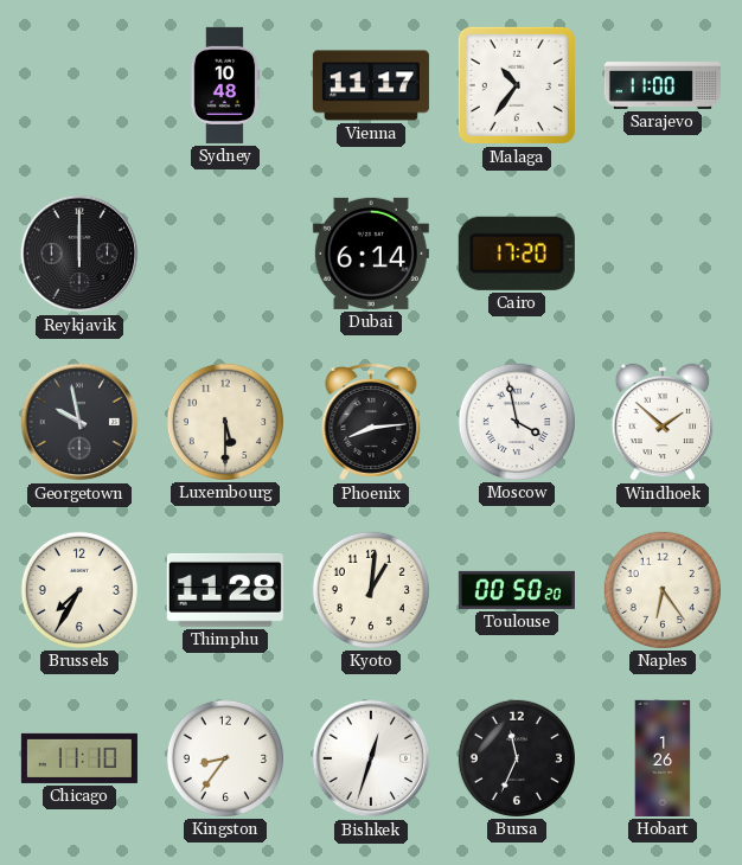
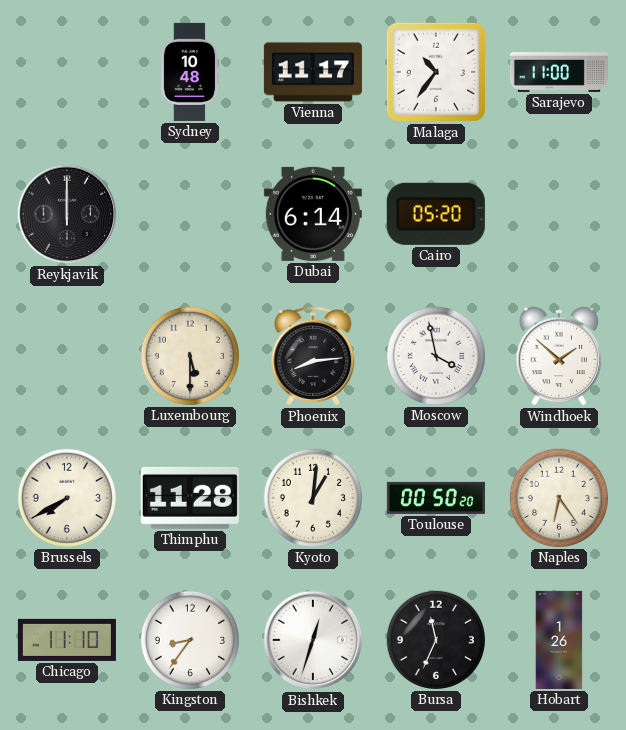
Cairo: 17:20 -> 05:20 (436, 214)
Georgetown: 9:58 -> none (79, 422)
Brussels: 7:35 -> 7:40 (67, 498)
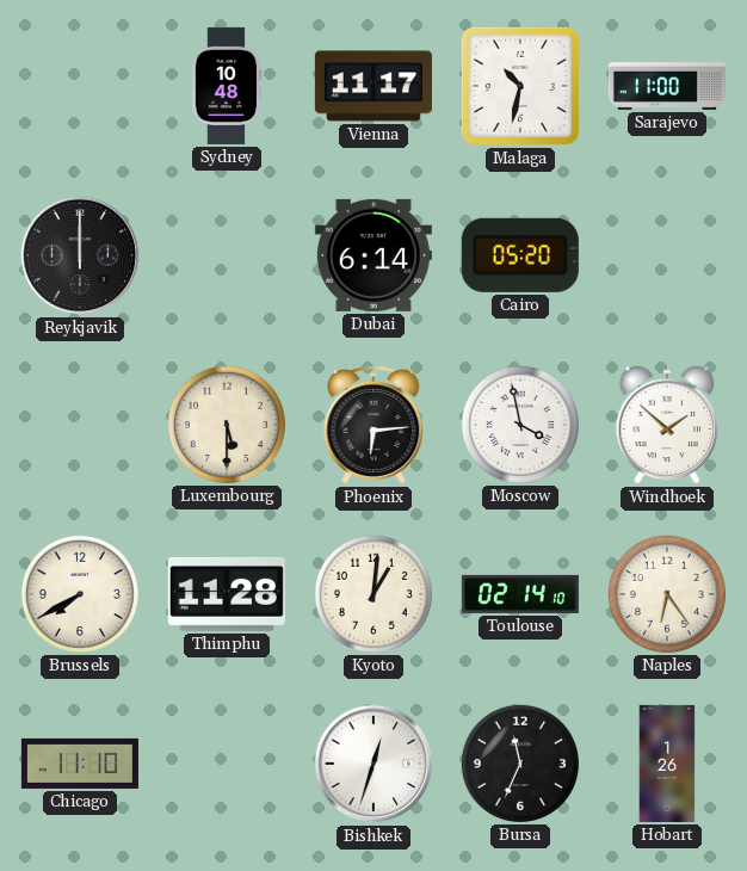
Malaga: 10:36 -> 10:32 (520, 86)
Phoenix: 8:14 -> 6:14 (373, 425)
Toulouse: 00:50 -> 02:14 (520, 594)
Kingston: 8:36 -> none (190, 640)
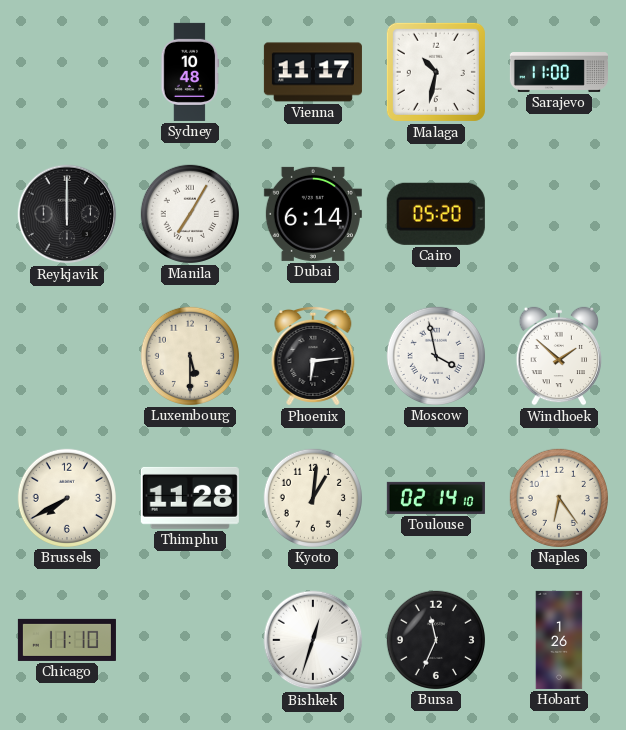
Manila: none -> 7:05 (190, 214)
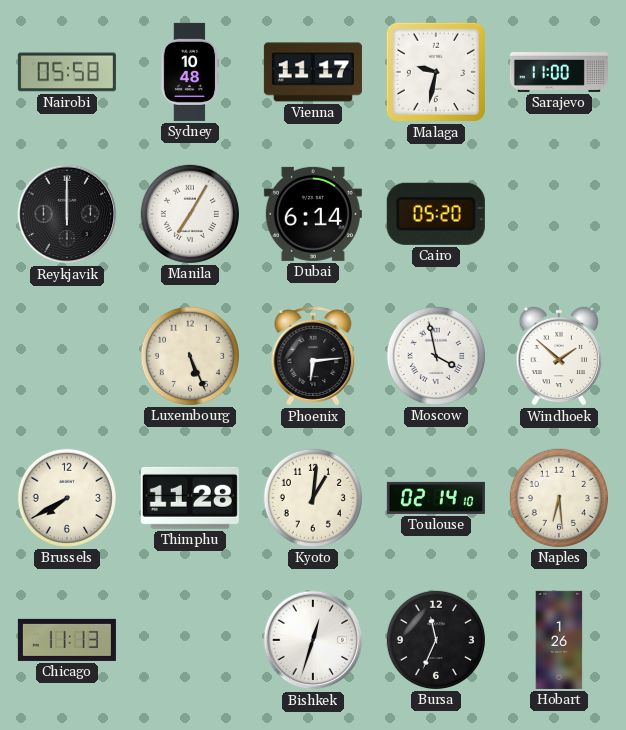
Nairobi: none -> 05:58 (67, 72)
Malaga: 10:32 -> 9:32 (436, 72)
Luxembourg: 5:30 -> 5:26 (190, 356)
Naples: 6:24 -> 6:29 (559, 498)
Chicago: 11:10 -> 11:13 (67, 640)
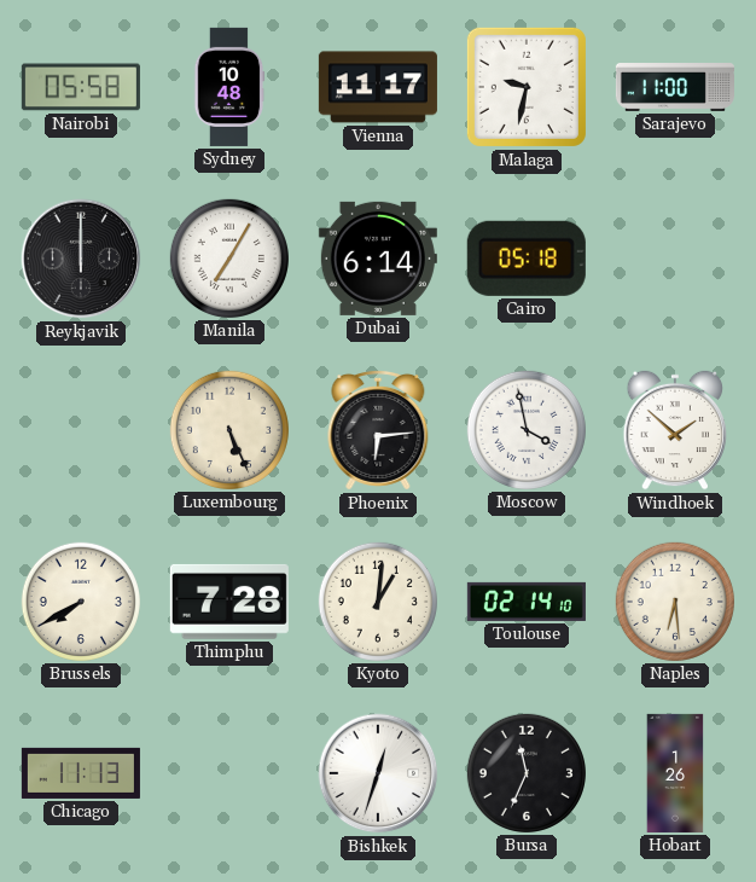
Cairo: 05:20 -> 05:18 (527, 259)
Thimphu: 11:28 -> 7:28 (229, 602)
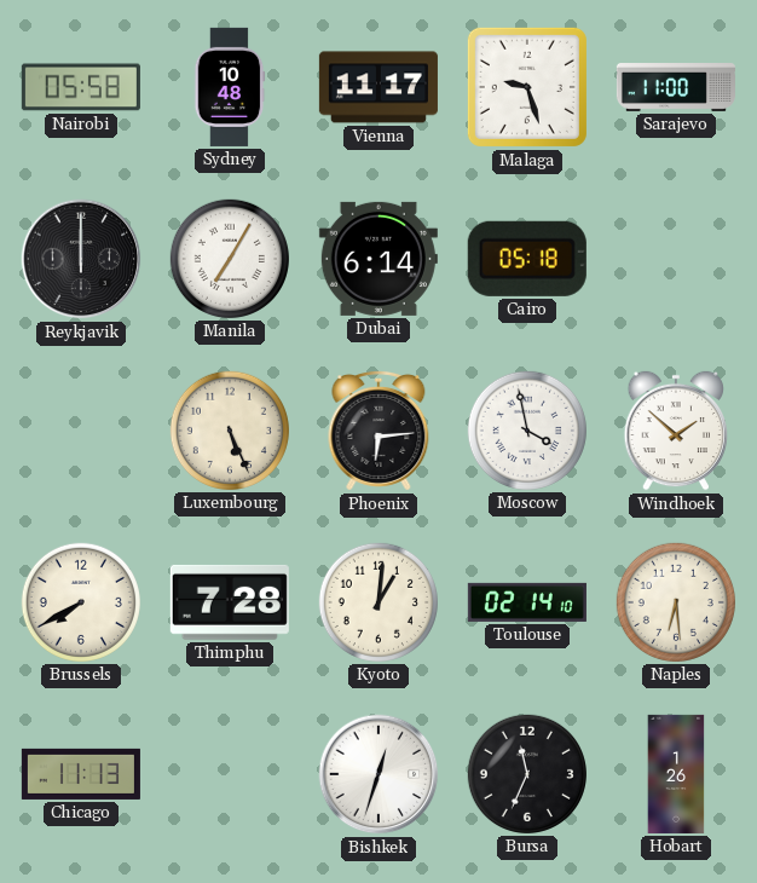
Malaga: 9:32 -> 9:27 (527, 87)
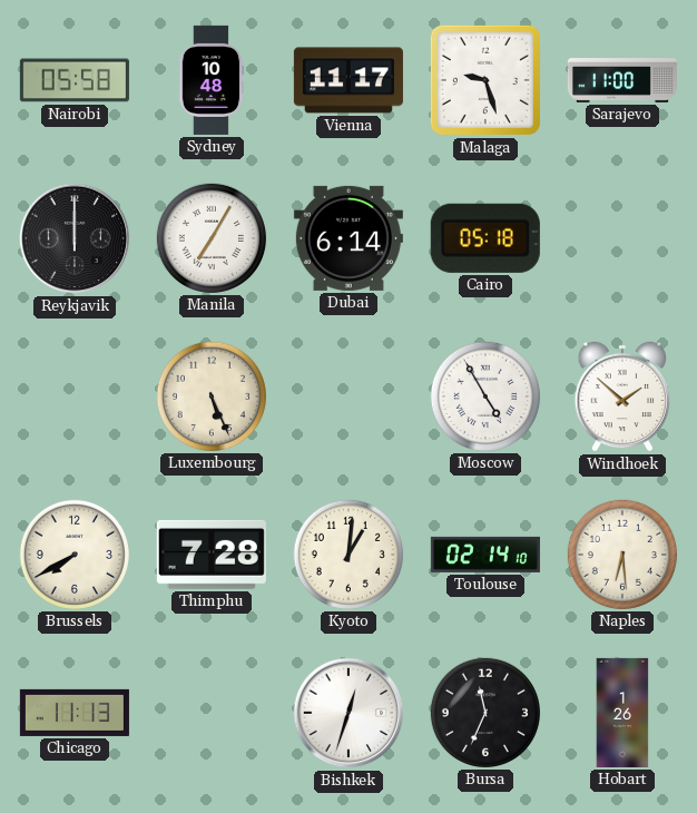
Phoenix: 6:14 -> none (379, 431)
Moscow: 3:58 -> 4:55 (485, 396)
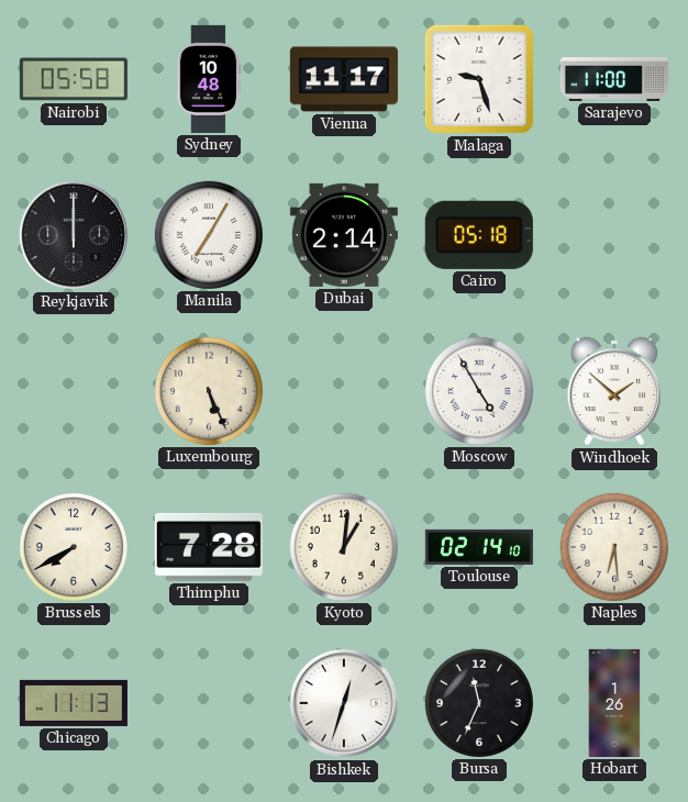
Dubai: 6:14 -> 2:14 (344, 235)
